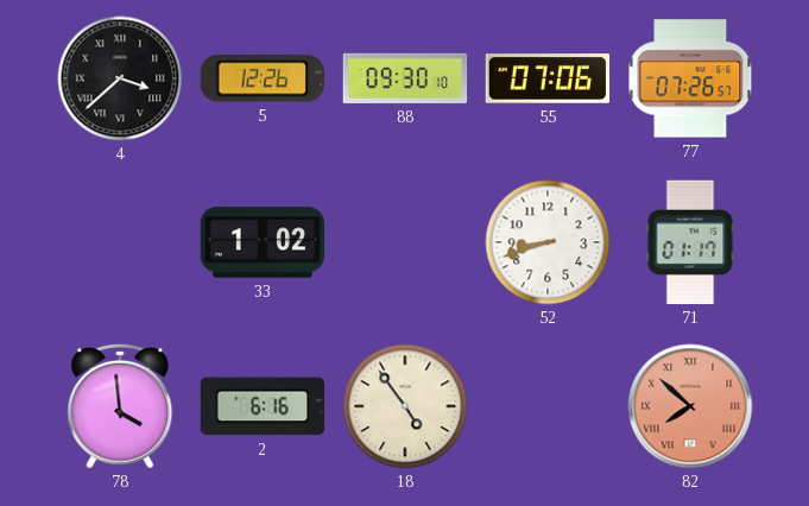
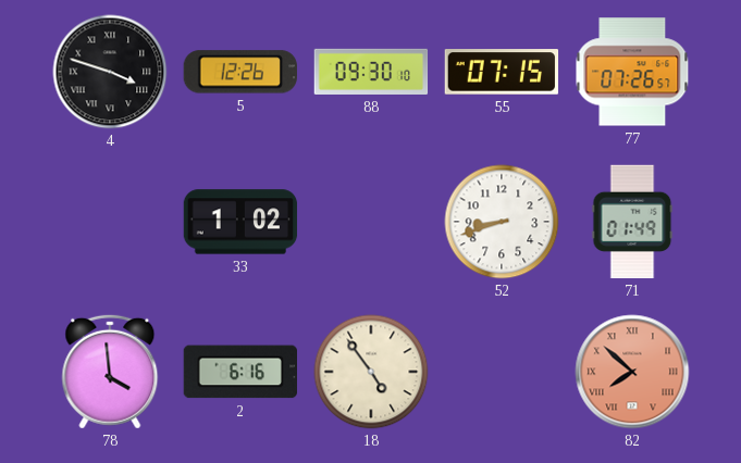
4: 3:38 -> 3:48 (110, 72)
55: 07:06 -> 07:15 (502, 72)
71: 01:17 -> 01:49 (632, 222)
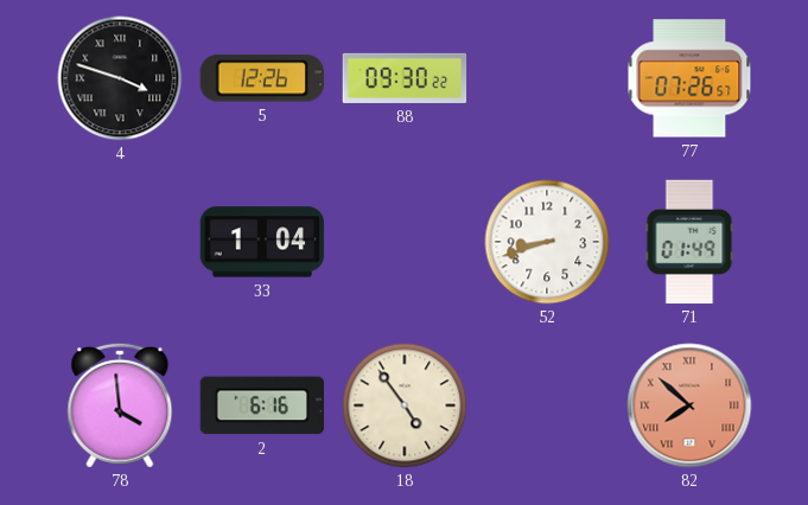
88: 09:30:10 -> 09:30:22 (405, 78)
55: 07:15 -> none (502, 72)
33: 1:02 -> 1:04 (262, 242)
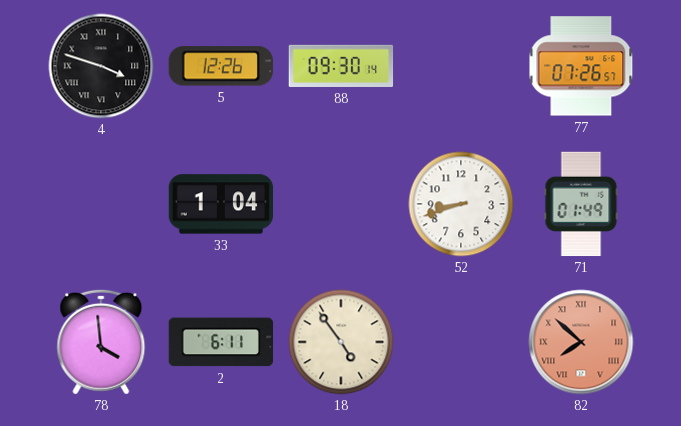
88: 09:30:22 -> 09:30:14 (341, 66)
2: 6:16 -> 6:11 (220, 342)
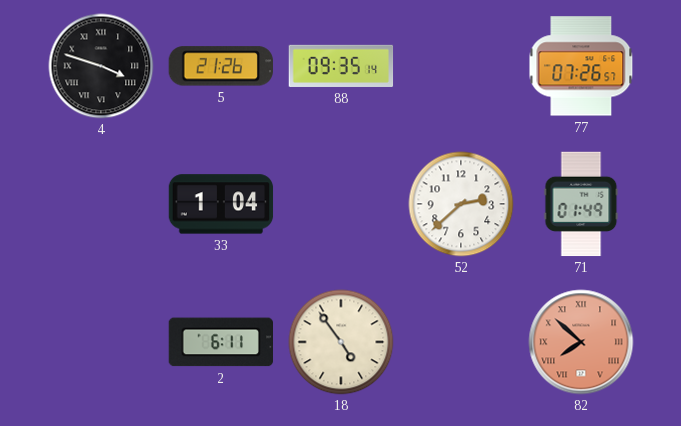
5: 12:26 -> 21:26 (220, 66)
88: 09:30 -> 09:35 (341, 66)
52: 8:42 -> 2:38 (461, 204)
78: 3:59 -> none (101, 342)
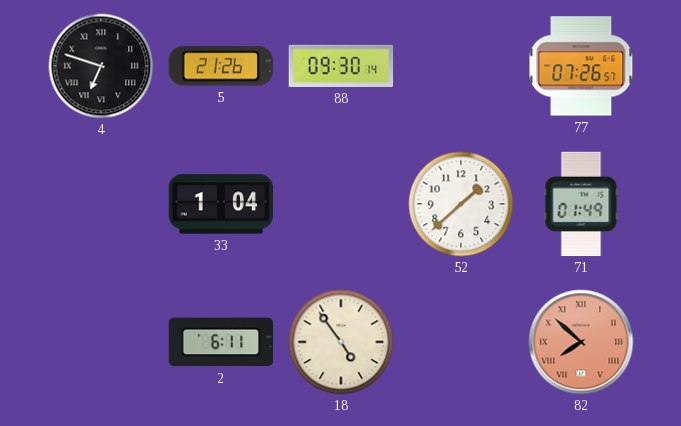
4: 3:48 -> 6:48 (101, 66)
88: 09:35 -> 09:30 (341, 66)
52: 2:38 -> 1:38 (461, 204)
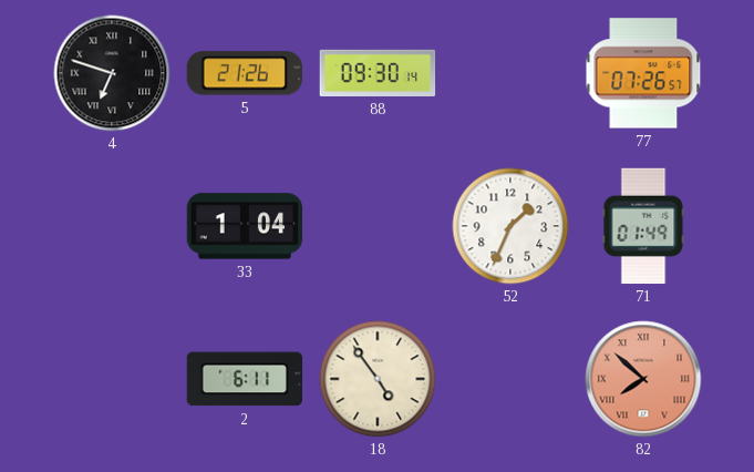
52: 1:38 -> 1:34 (510, 226)
